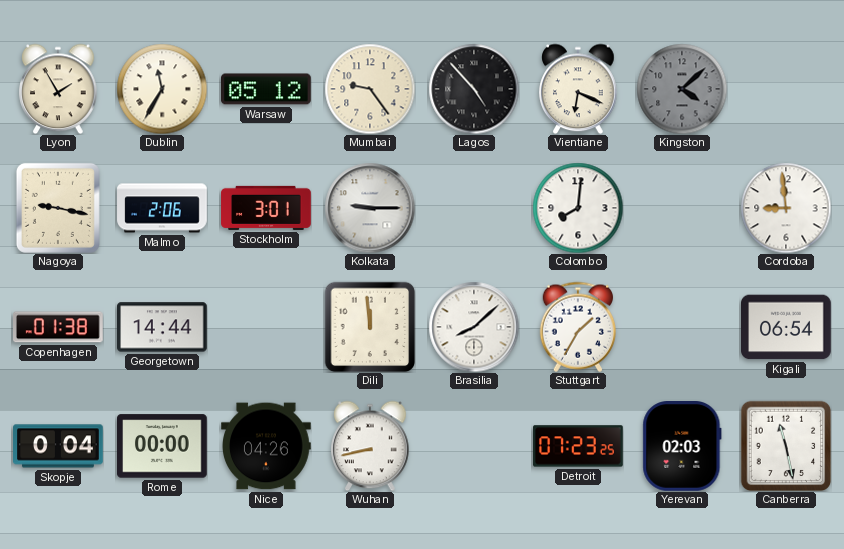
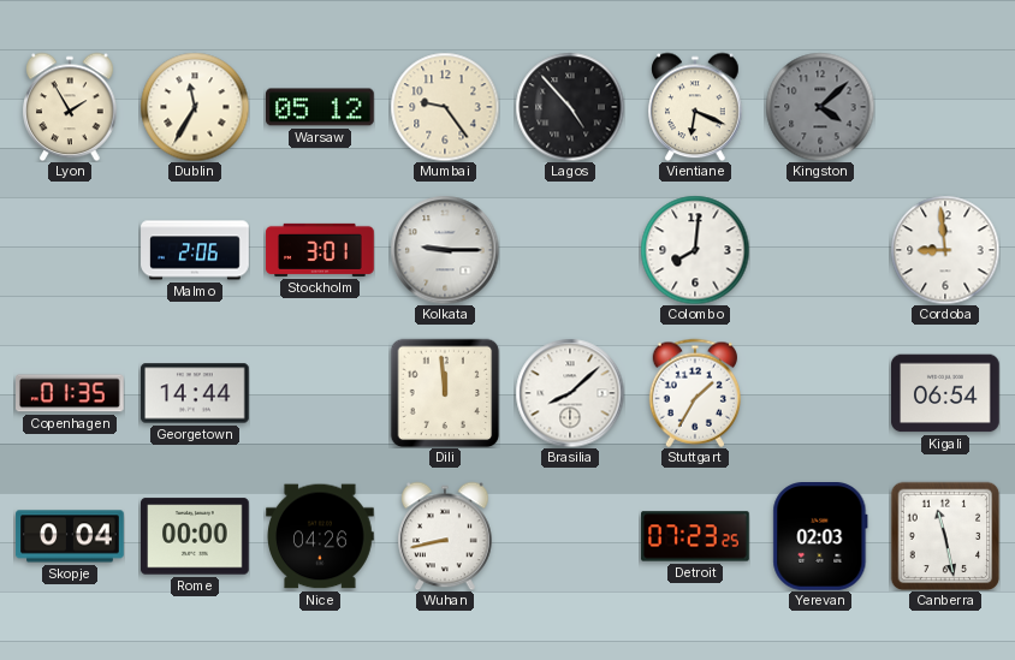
Nagoya: 9:17 -> none (58, 208)
Copenhagen: 01:38 -> 01:35 (71, 393)
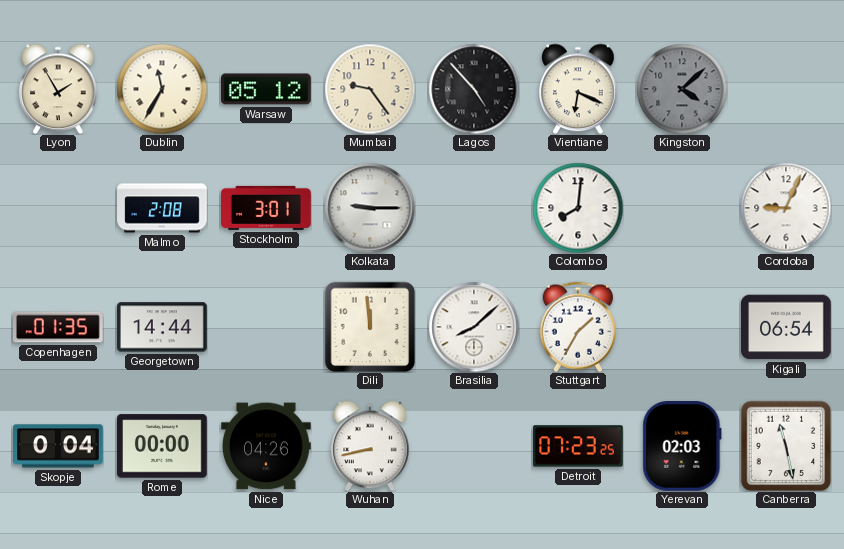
Malmo: 2:06 -> 2:08 (162, 208)
Cordoba: 8:59 -> 9:04 (786, 208)
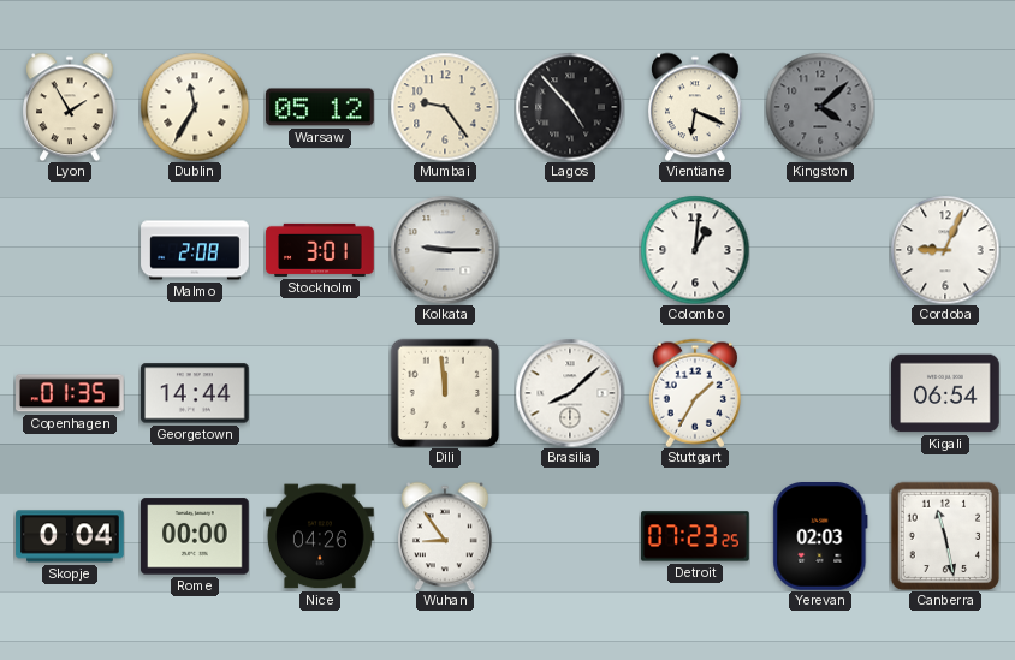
Colombo: 8:01 -> 1:01 (695, 250)
Wuhan: 8:43 -> 8:54 (445, 536)
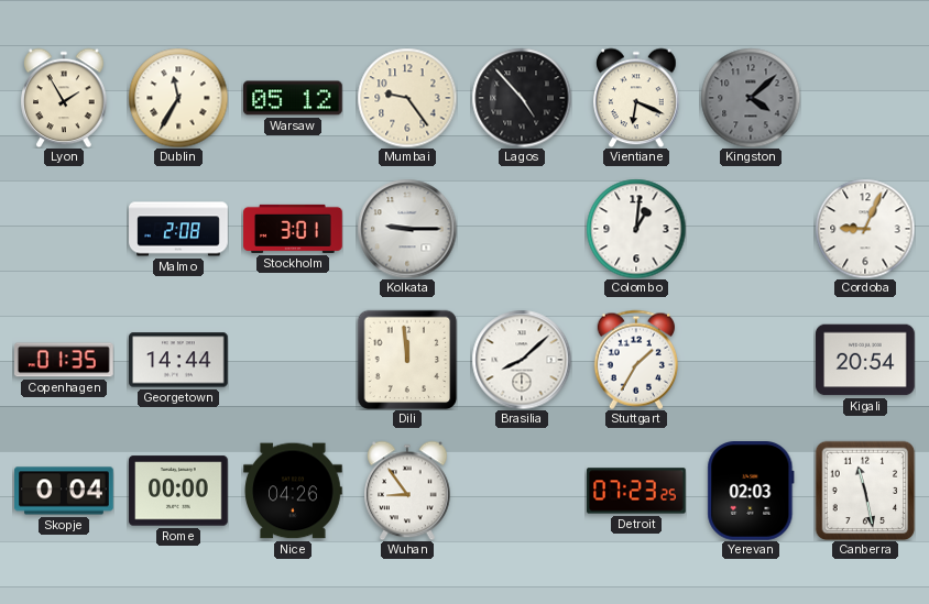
Kigali: 06:54 -> 20:54 (866, 360)
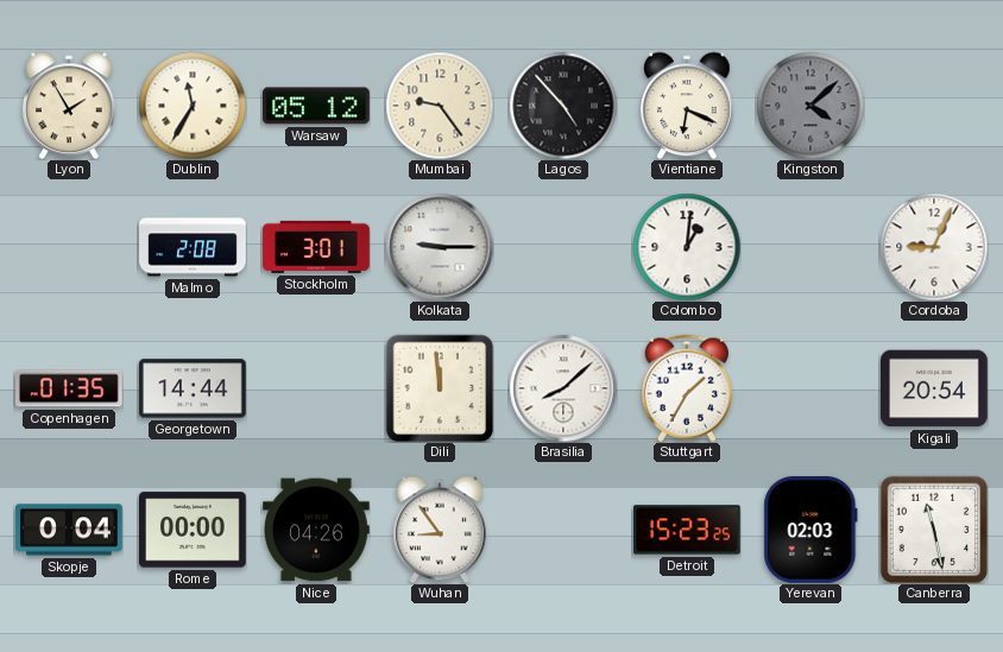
Detroit: 07:23 -> 15:23 (687, 530)
